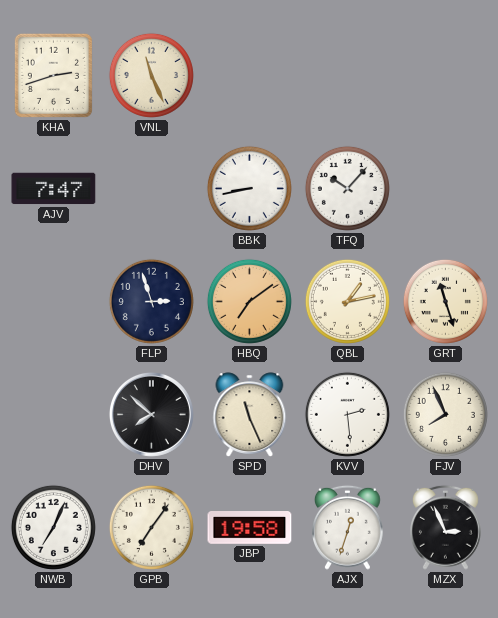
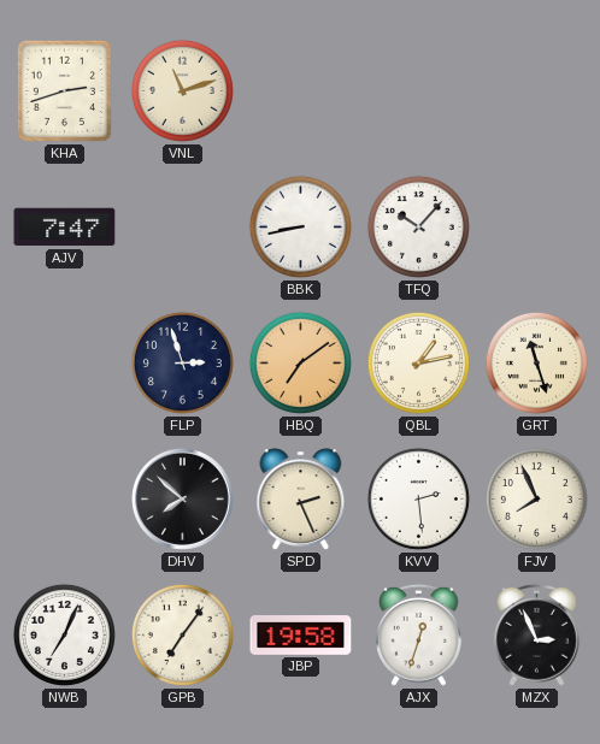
VNL: 11:26 -> 11:12 (182, 90)
SPD: 11:26 -> 2:26 (301, 500)
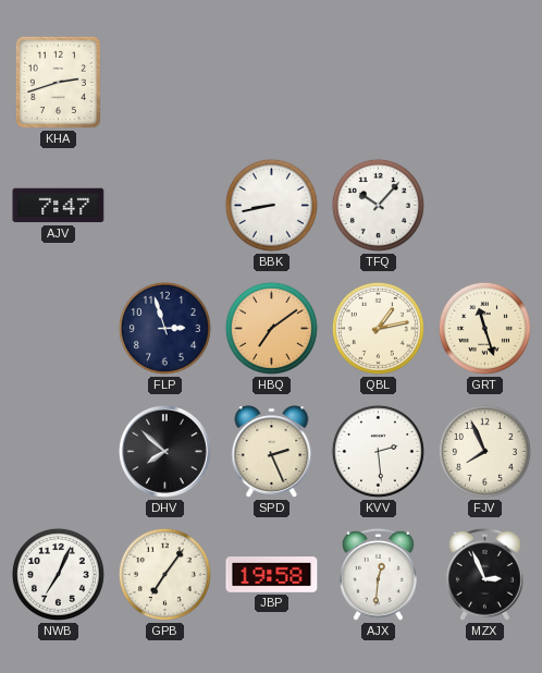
VNL: 11:12 -> none (182, 90)
AJX: 12:33 -> 12:31 (379, 574)
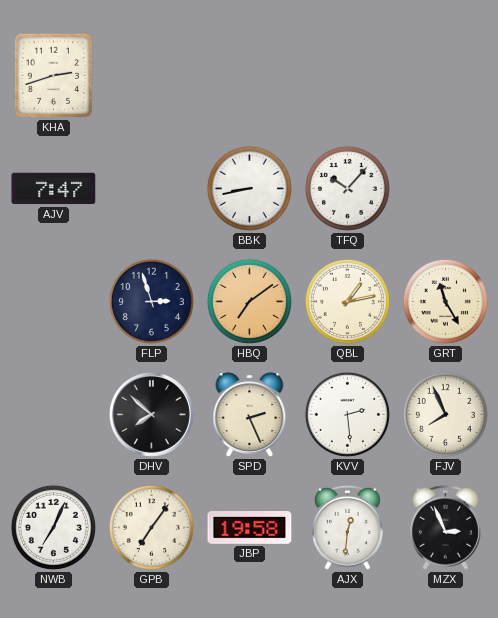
GRT: 11:27 -> 11:25 (445, 301)
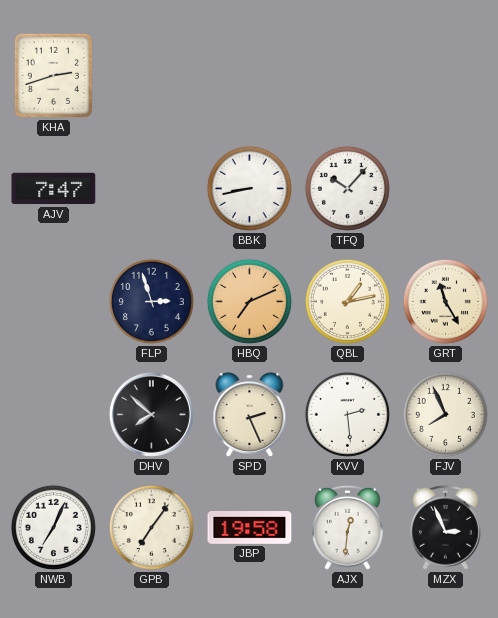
HBQ: 7:09 -> 7:11 (249, 301)
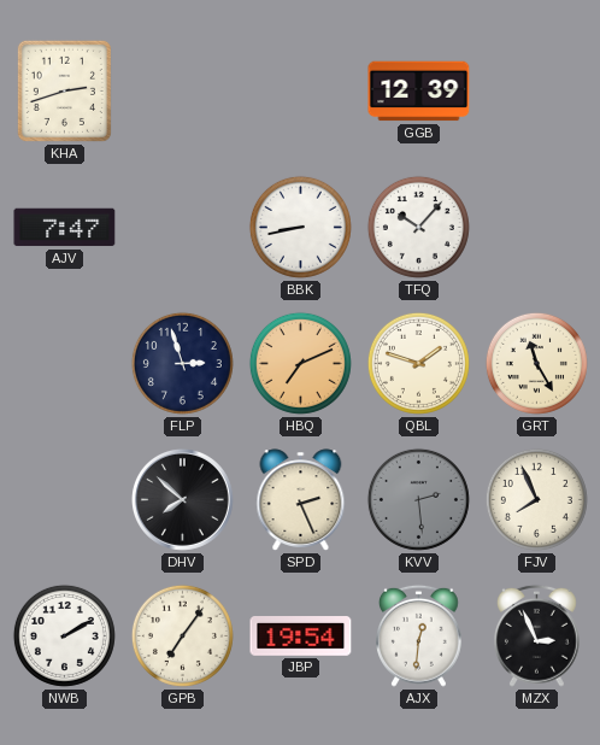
GGB: none -> 12:39 (419, 92)
QBL: 1:13 -> 1:48 (418, 363)
KVV dial: white -> grey (418, 499)
NWB: 7:04 -> 2:10 (64, 635)
JBP: 19:58 -> 19:54 (301, 637)
